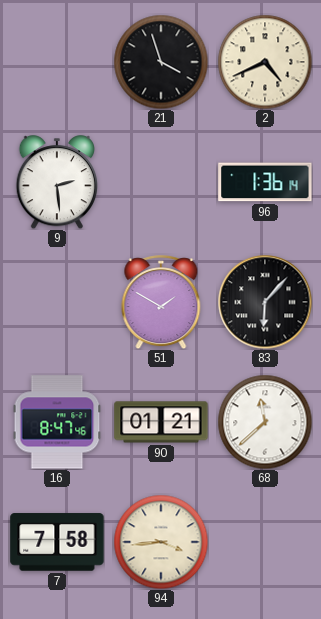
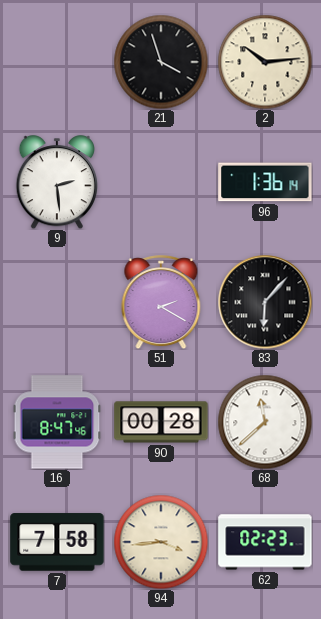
2: 4:41 -> 10:14 (265, 62)
51: 1:50 -> 2:20 (161, 302)
90: 01:21 -> 00:28 (161, 422)
62: none -> 02:23 (265, 542)
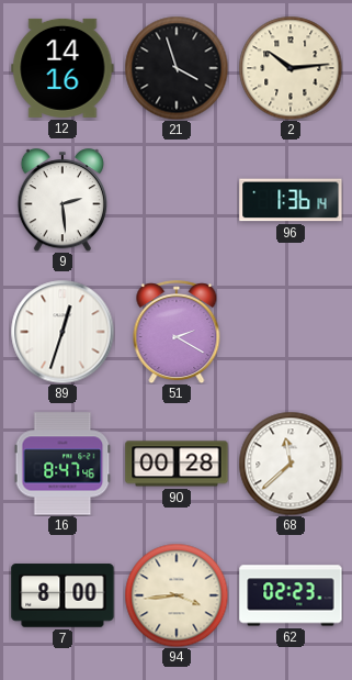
12: none -> 14:16 (63, 68)
89: none -> 12:33 (63, 332)
83: 6:07 -> none (265, 302)
7: 7:58 -> 8:00 (63, 595)
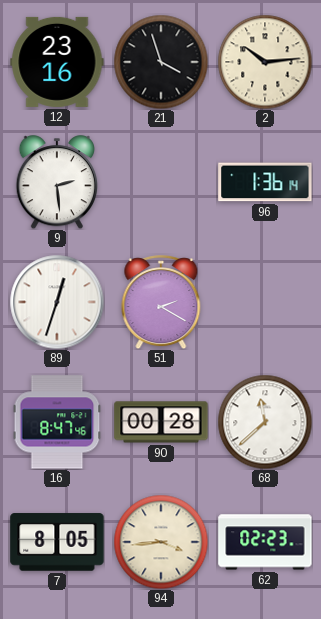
12: 14:16 -> 23:16 (57, 62)
7: 8:00 -> 8:05 (57, 542)
